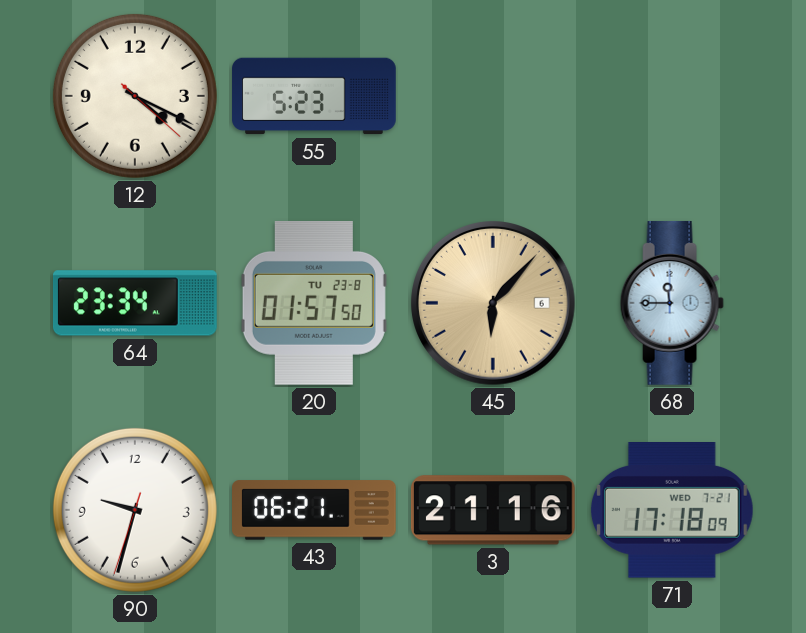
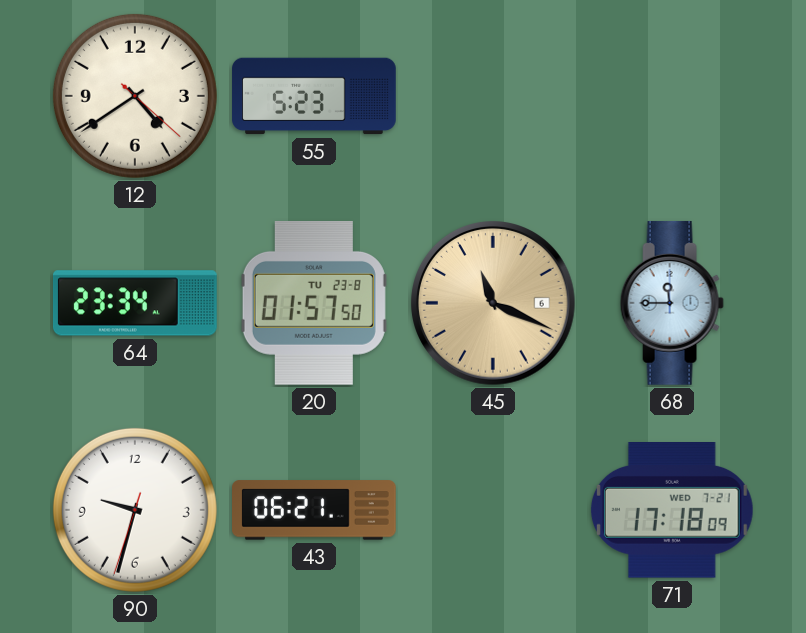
12: 4:19 -> 4:39 (135, 96)
45: 6:07 -> 11:19 (494, 304)
3: 21:16 -> none (493, 510)
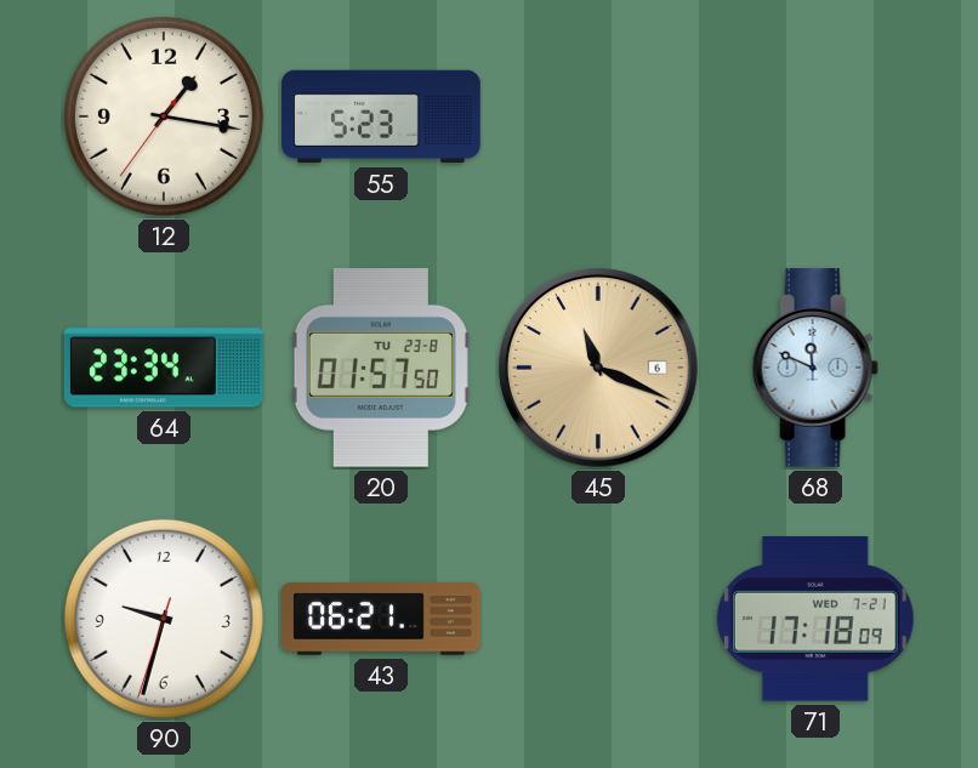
12: 4:39 -> 1:16 (164, 116)
68: 11:45 -> 11:49 (815, 368)
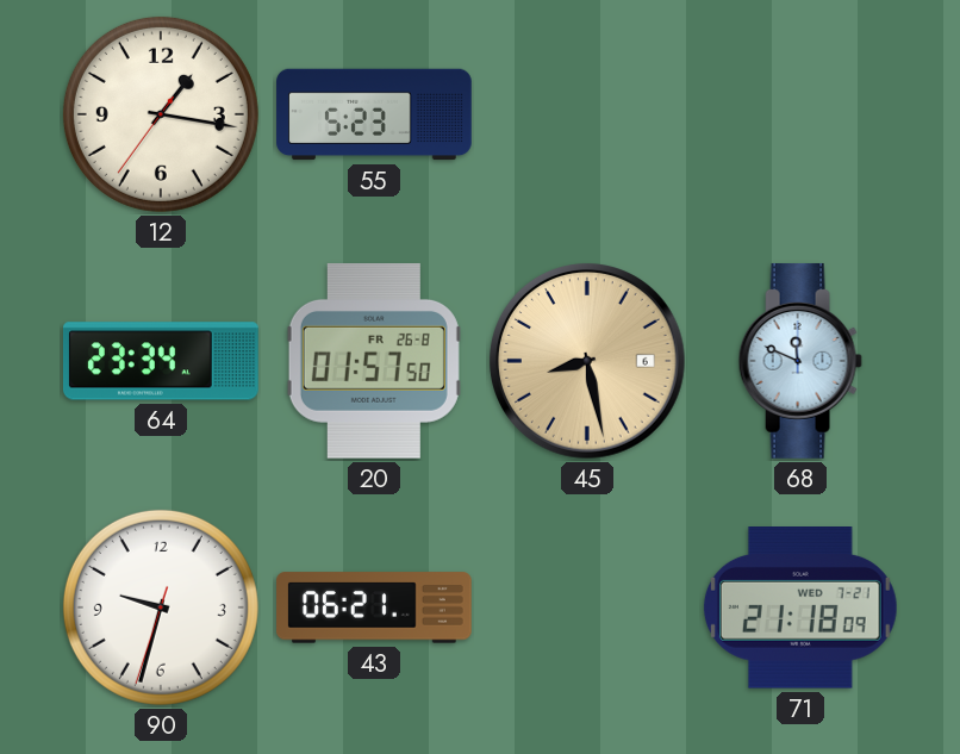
20 date: TU 23-8 -> FR 26-8 (374, 361)
45: 11:19 -> 8:28 (588, 362)
71: 17:18 -> 21:18 (800, 609)
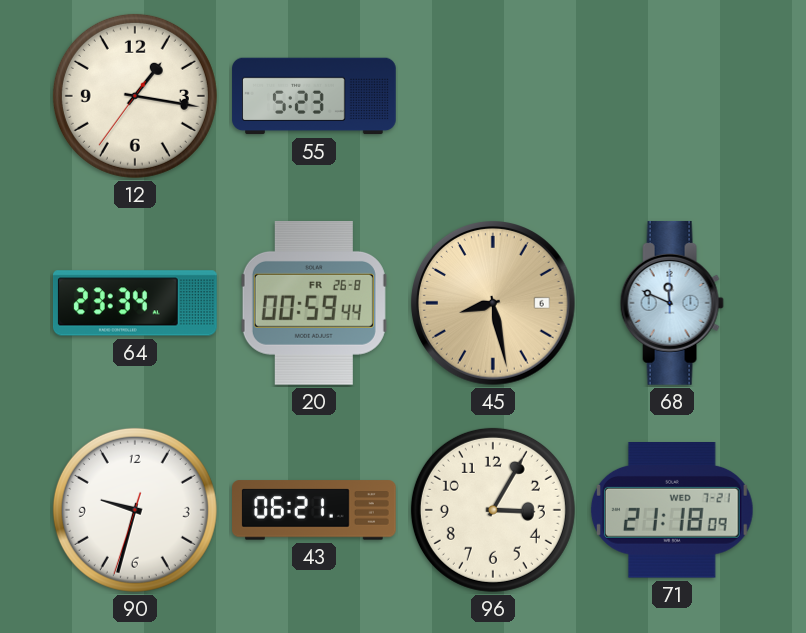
20: 01:57 -> 00:59 (314, 303)
96: none -> 3:05 (493, 510)
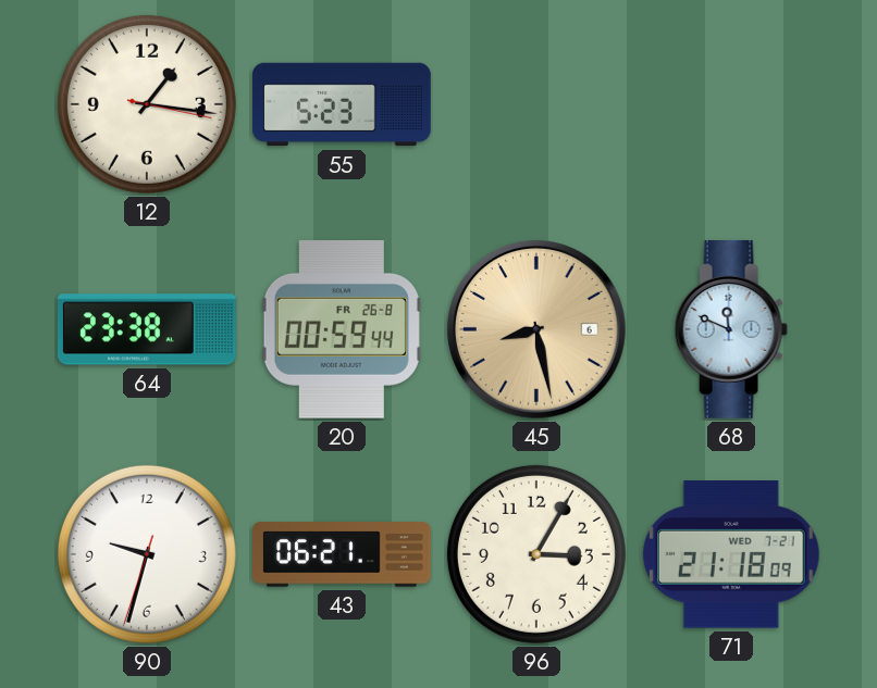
12: 1:16:36 -> 1:16:17 (147, 104)
64: 23:34 -> 23:38 (147, 329)
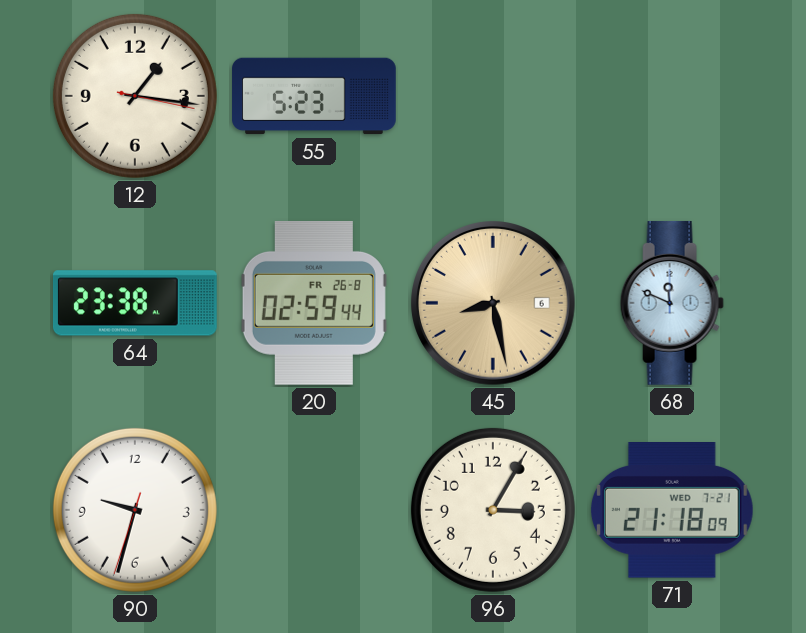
20: 00:59 -> 02:59 (314, 303)
43: 06:21 -> none (343, 554)
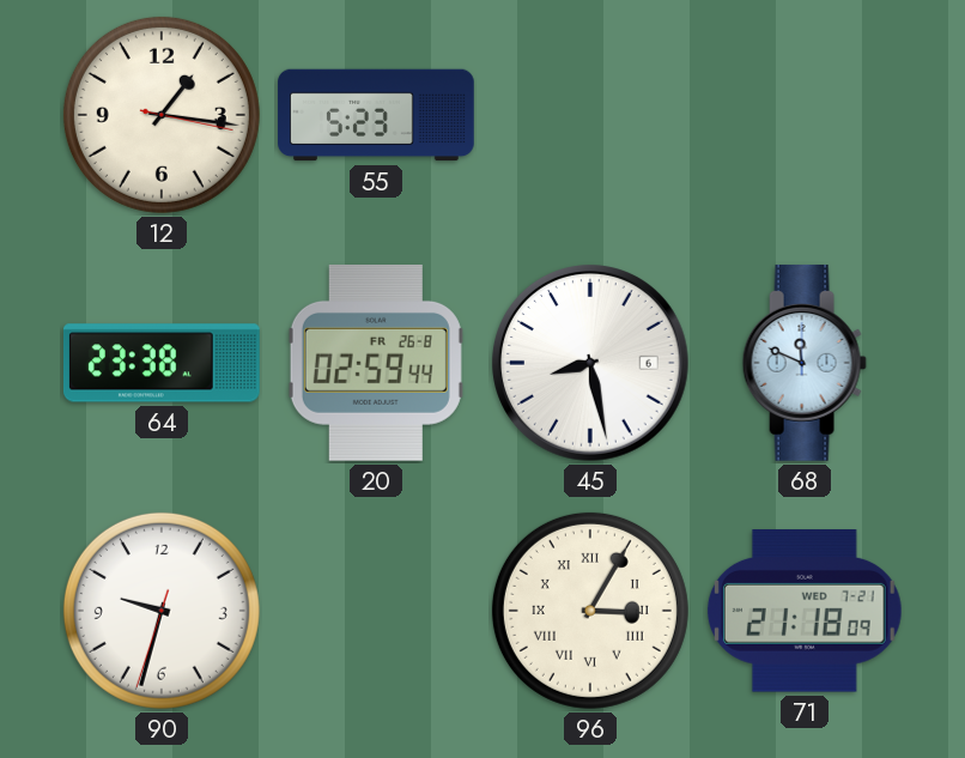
45 dial: champagne -> white (591, 364)
96 numerals: Arabic -> Roman (590, 611)
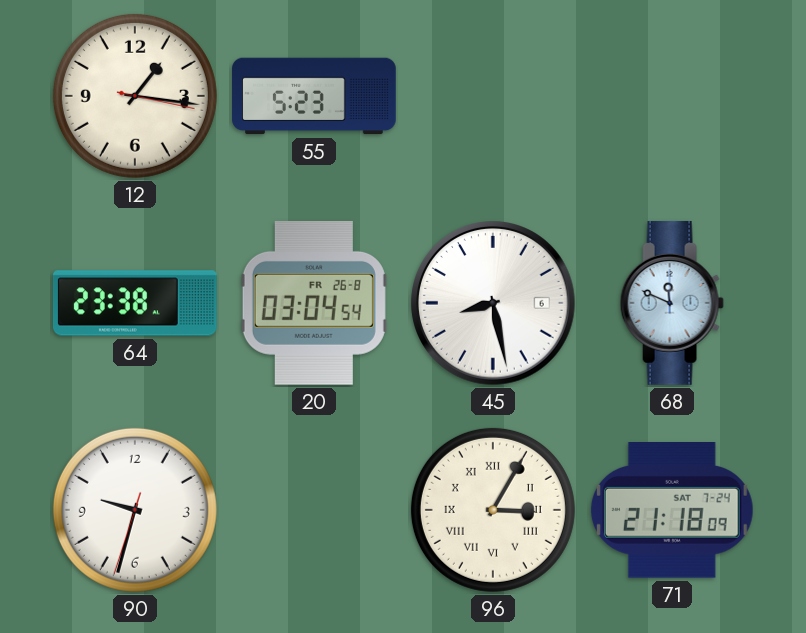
20: 02:59 -> 03:04 (314, 303)
71 date: WED 7-21 -> SAT 7-24 (672, 511)
